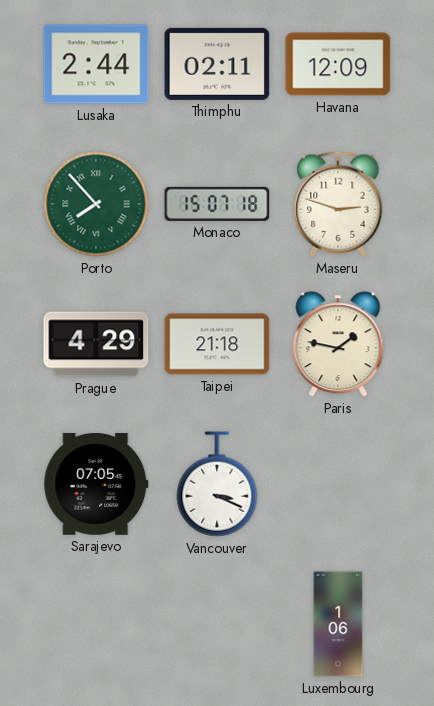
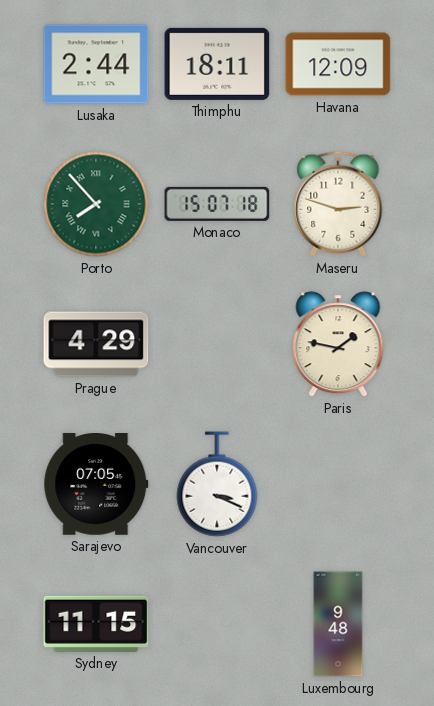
Thimphu: 02:11 -> 18:11 (217, 64)
Taipei: 21:18 -> none (217, 344)
Sydney: none -> 11:15 (96, 624)
Luxembourg: 1:06 -> 9:48 (338, 624)
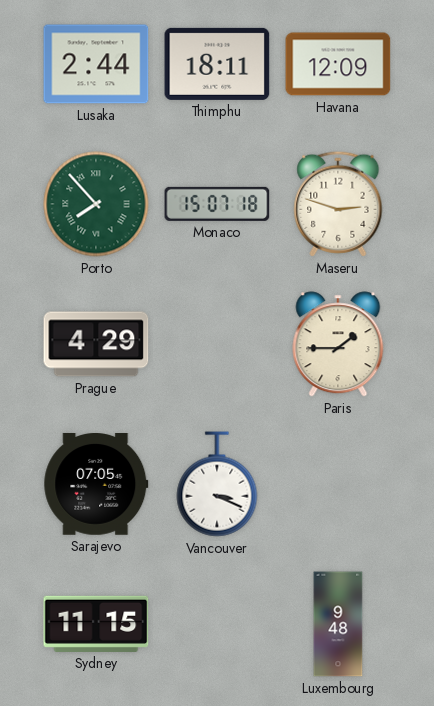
Paris: 1:47 -> 1:45 (338, 344)
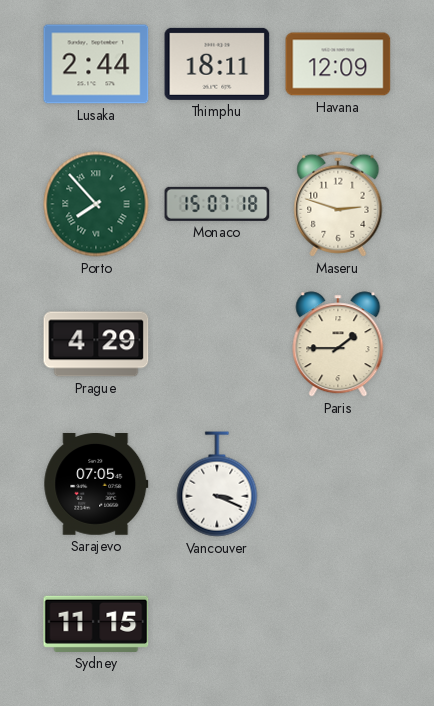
Luxembourg: 9:48 -> none (338, 624)
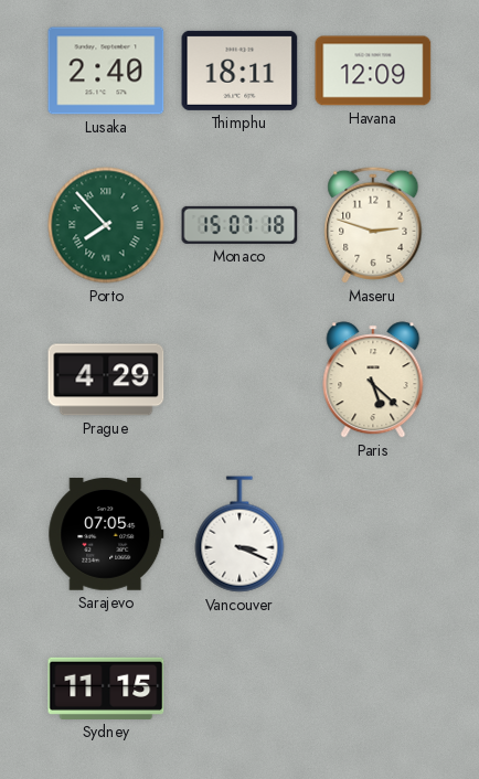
Lusaka: 2:44 -> 2:40 (106, 71)
Paris: 1:45 -> 5:22 (373, 380)
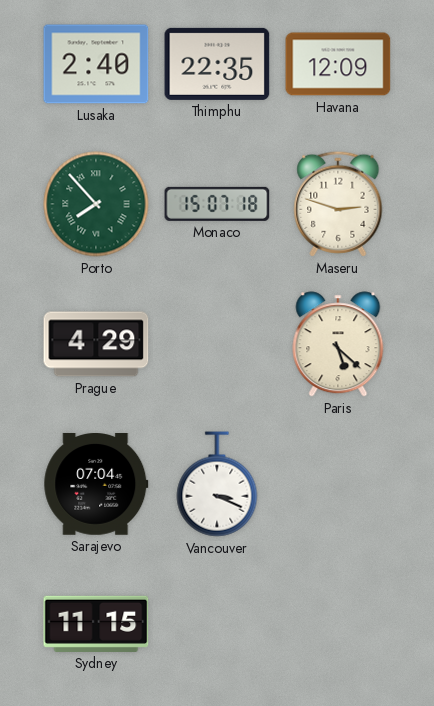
Thimphu: 18:11 -> 22:35 (217, 64)
Sarajevo: 07:05 -> 07:04 (96, 485)
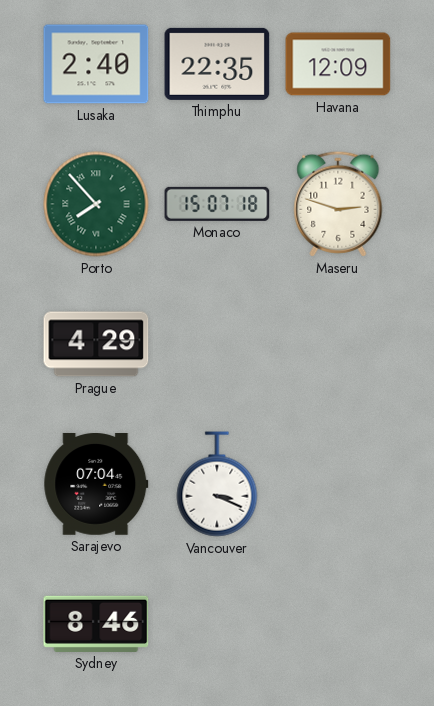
Paris: 5:22 -> none (338, 344)
Sydney: 11:15 -> 8:46 (96, 624)
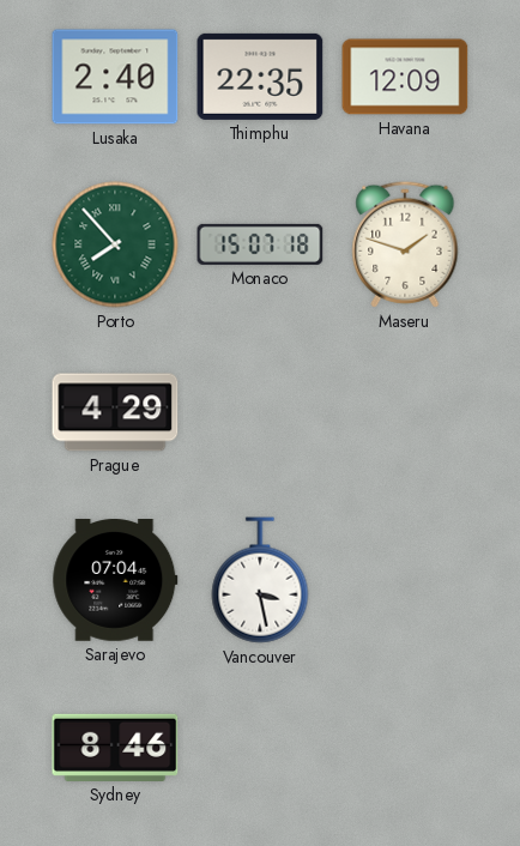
Maseru: 2:48 -> 1:48 (405, 244)
Vancouver: 3:19 -> 3:28 (260, 580)
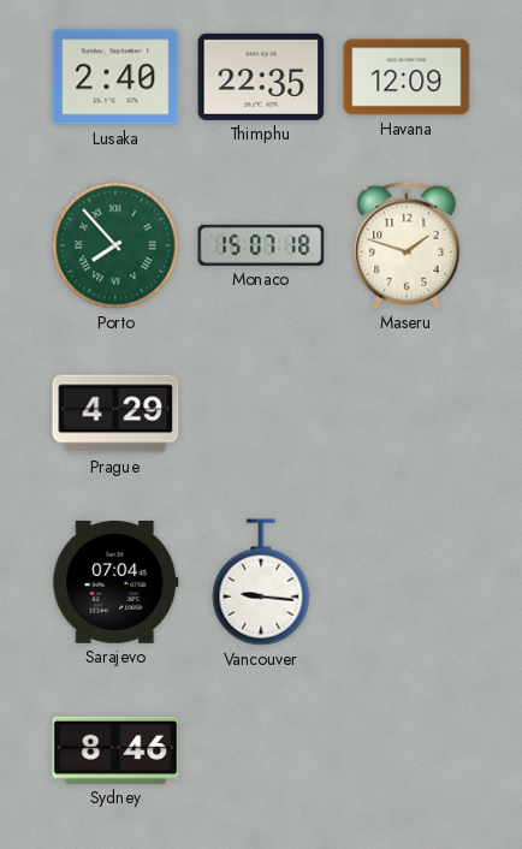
Vancouver: 3:28 -> 9:16 (261, 582)
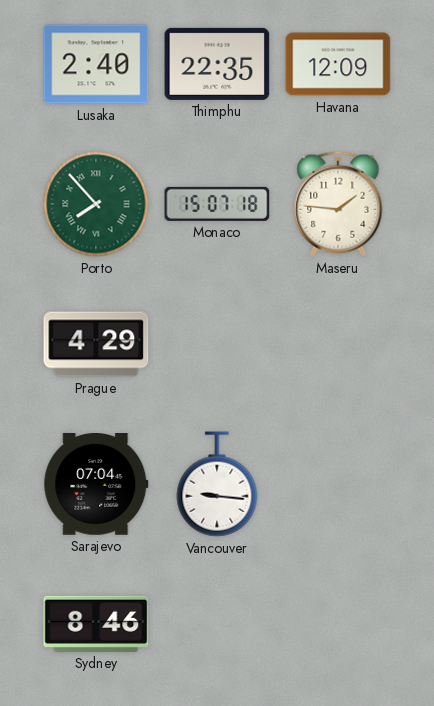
Maseru: 1:48 -> 1:46 (338, 204)
